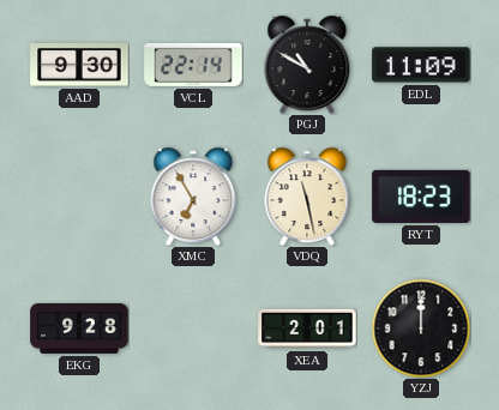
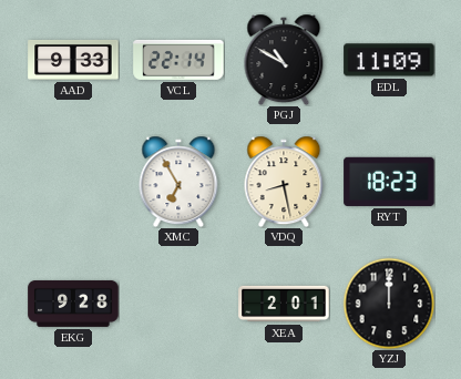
AAD: 9:30 -> 9:33 (73, 60)
VDQ: 11:28 -> 8:28 (284, 182)
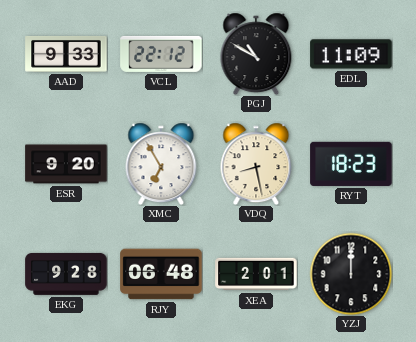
VCL: 22:14 -> 22:12 (161, 54)
ESR: none -> 9:20 (66, 164)
RJY: none -> 06:48 (161, 274)
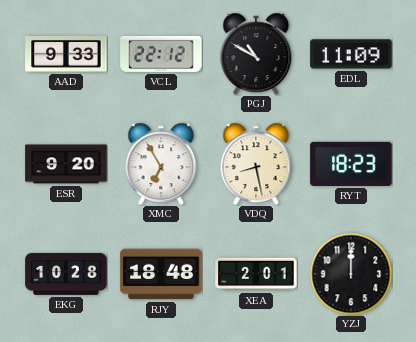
EKG: 9:28 -> 10:28 (66, 274)
RJY: 06:48 -> 18:48 (161, 274)
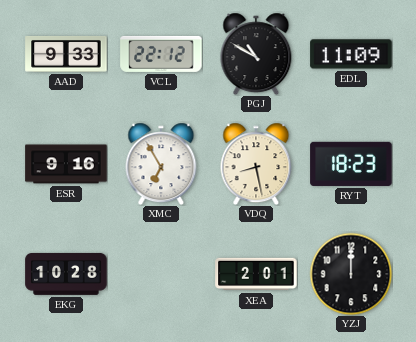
ESR: 9:20 -> 9:16 (66, 164)
RJY: 18:48 -> none (161, 274)
